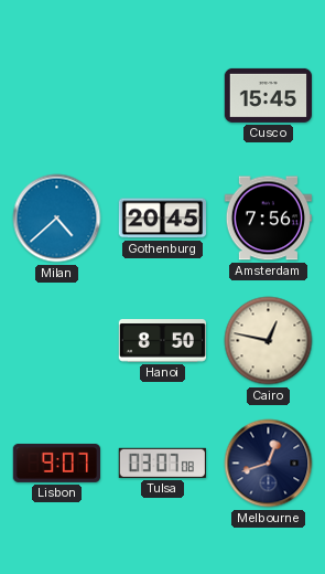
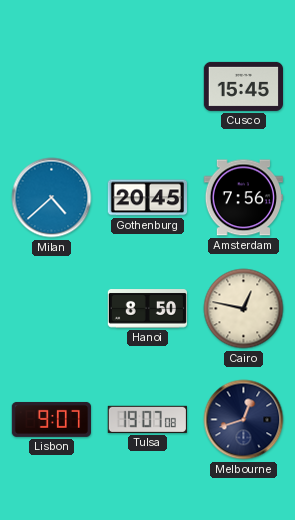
Tulsa: 03:07 -> 19:07 (147, 419)
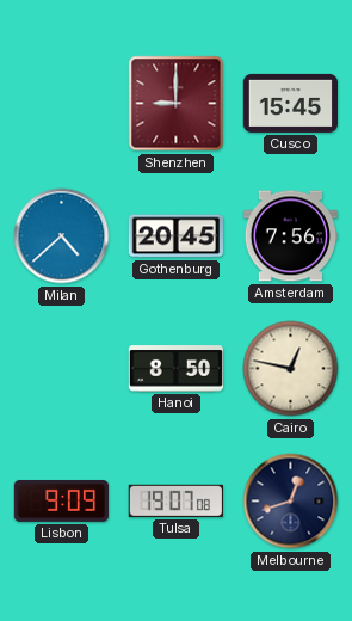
Shenzhen: none -> 9:00 (177, 104)
Lisbon: 9:07 -> 9:09 (61, 500)
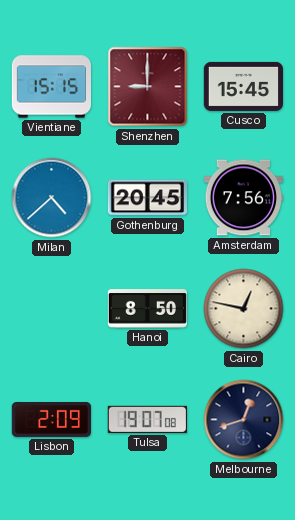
Vientiane: none -> 15:15 (51, 87)
Lisbon: 9:09 -> 2:09 (51, 419)
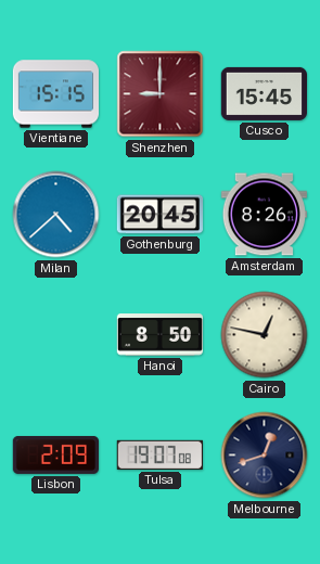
Amsterdam: 7:56 -> 8:26 (264, 215)
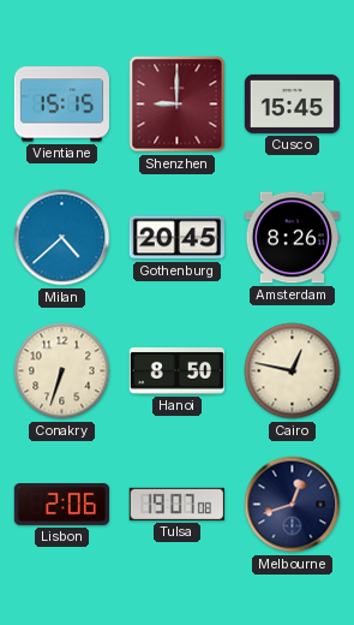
Conakry: none -> 6:33 (62, 371)
Lisbon: 2:09 -> 2:06 (61, 504)
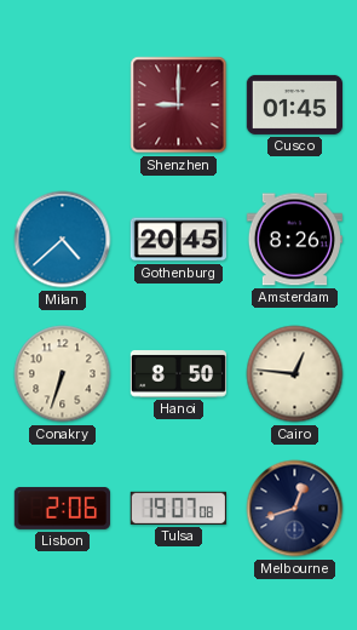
Vientiane: 15:15 -> none (61, 105)
Cusco: 15:45 -> 01:45 (294, 104)
Cairo: 12:47 -> 12:46 (295, 374)
